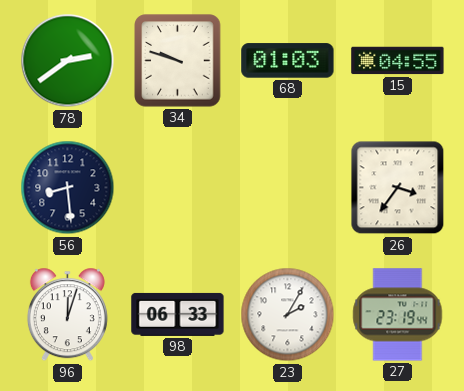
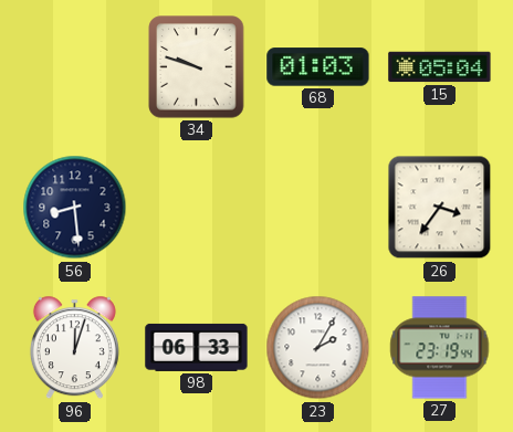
78: 2:39 -> none (68, 61)
15: 04:55 -> 05:04 (440, 67)
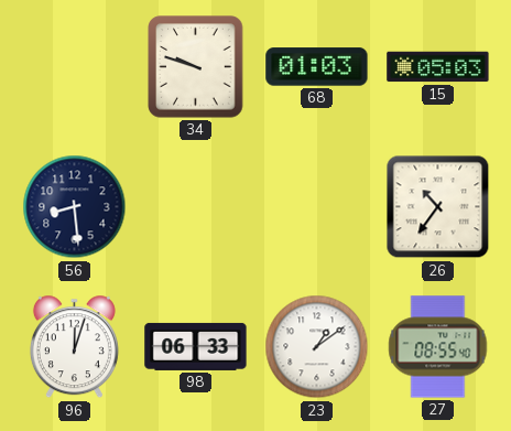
15: 05:04 -> 05:03 (438, 67)
26: 3:36 -> 10:36 (438, 207)
23: 2:05 -> 1:09 (317, 347)
27: 23:19 -> 08:55 (438, 347)
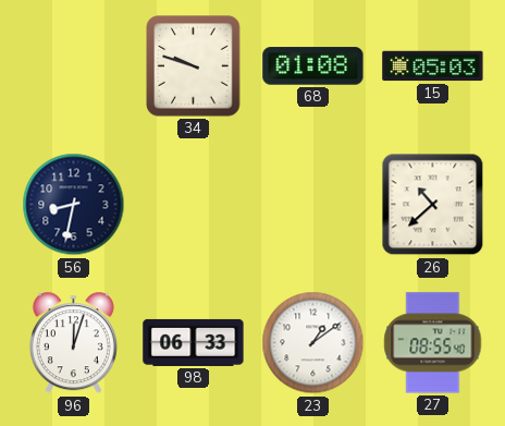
68: 01:03 -> 01:08 (313, 66)
56: 8:29 -> 8:32 (74, 205)
26: 10:36 -> 10:38 (433, 205)
